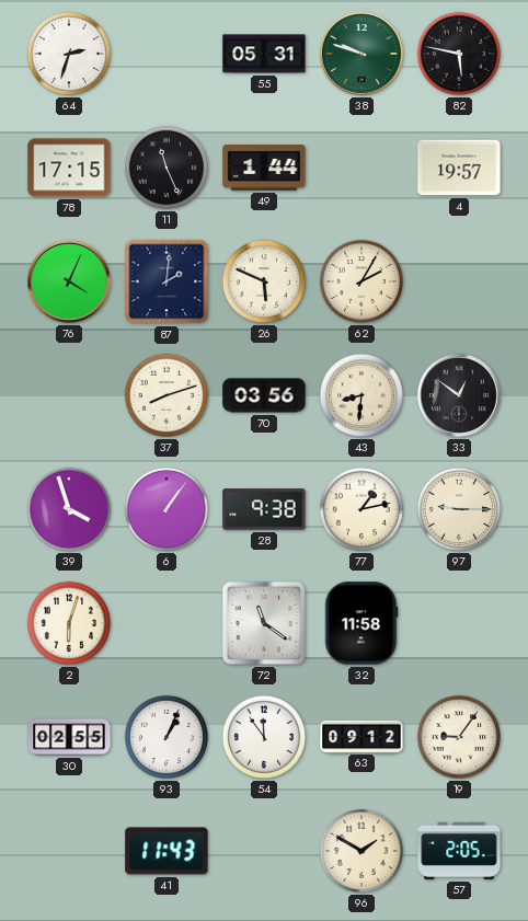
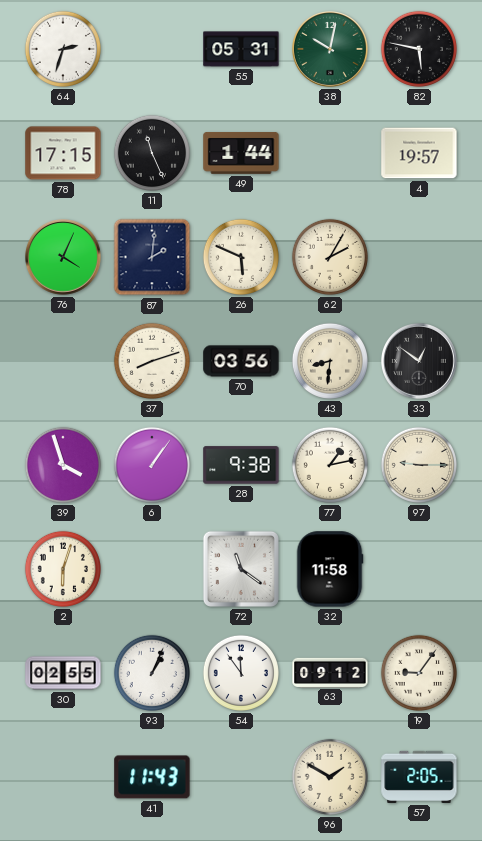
38: 9:48 -> 10:02 (331, 50)
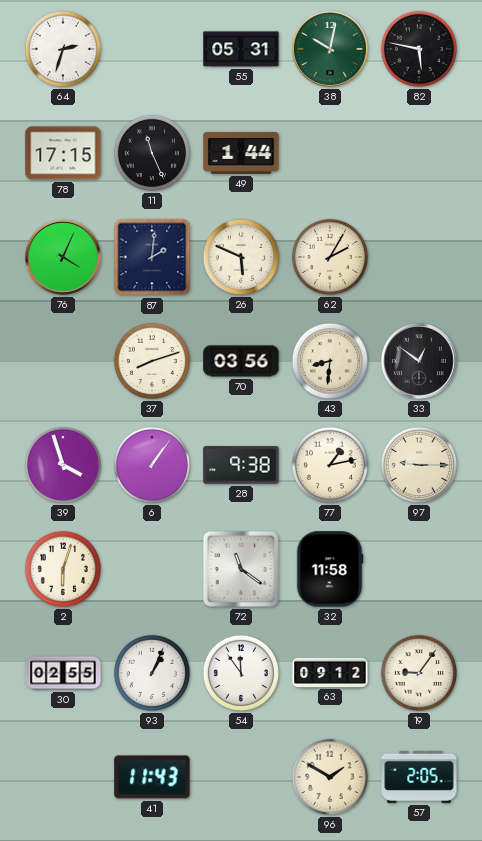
4: 19:57 -> none (419, 153)
